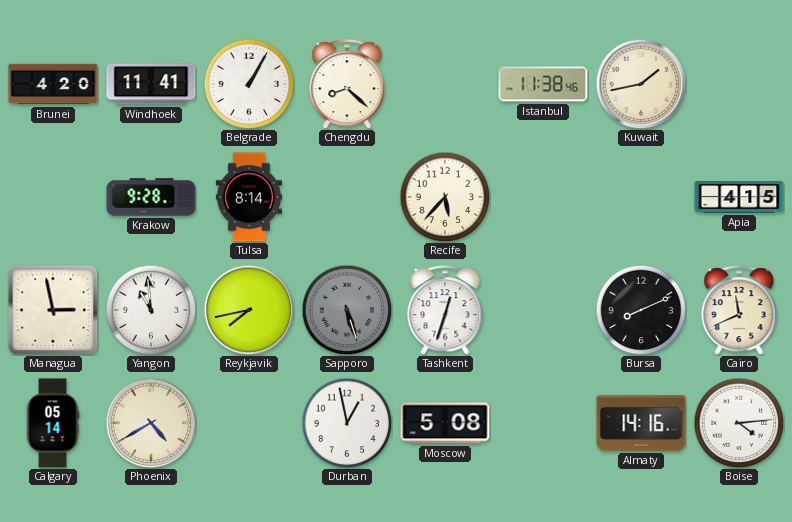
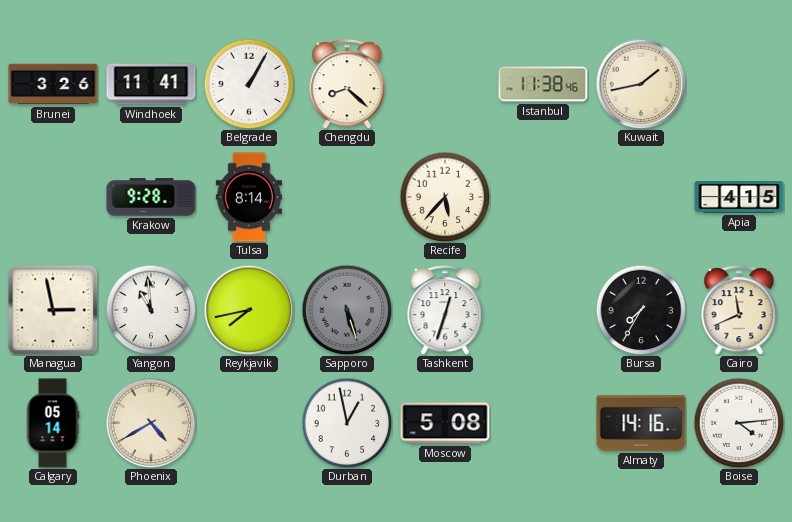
Brunei: 4:20 -> 3:26 (53, 84)
Bursa: 8:11 -> 7:35 (641, 310)
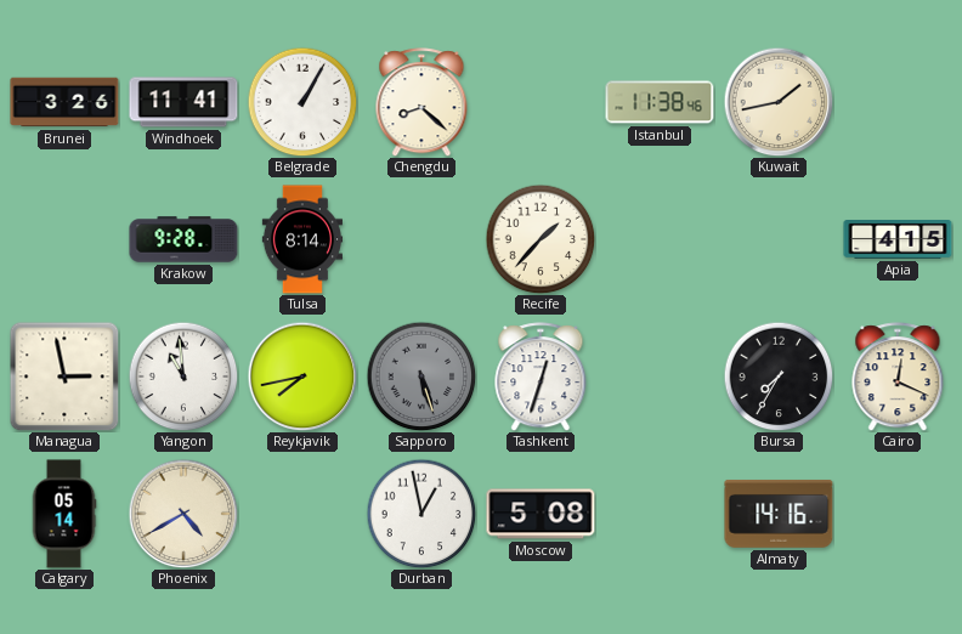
Recife: 5:37 -> 1:37 (541, 239)
Cairo: 11:41 -> 12:19 (898, 377)
Boise: 4:14 -> none (739, 423)
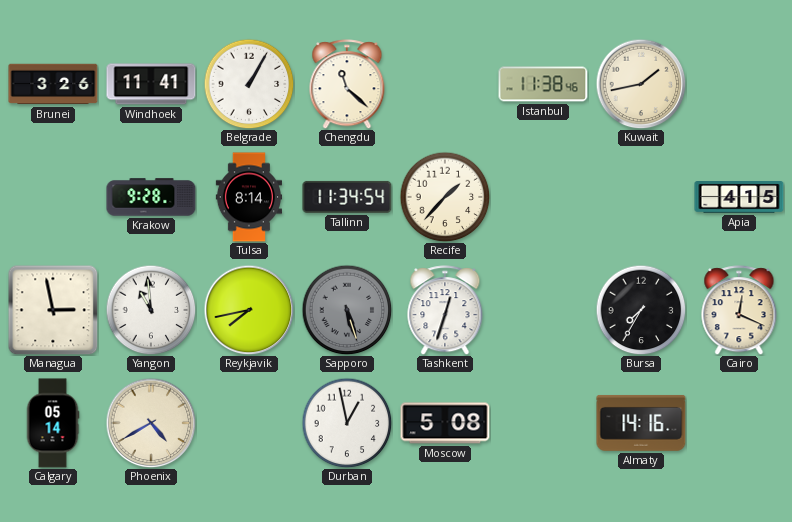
Chengdu: 8:22 -> 11:22 (347, 84)
Tallinn: none -> 11:34 (347, 197)
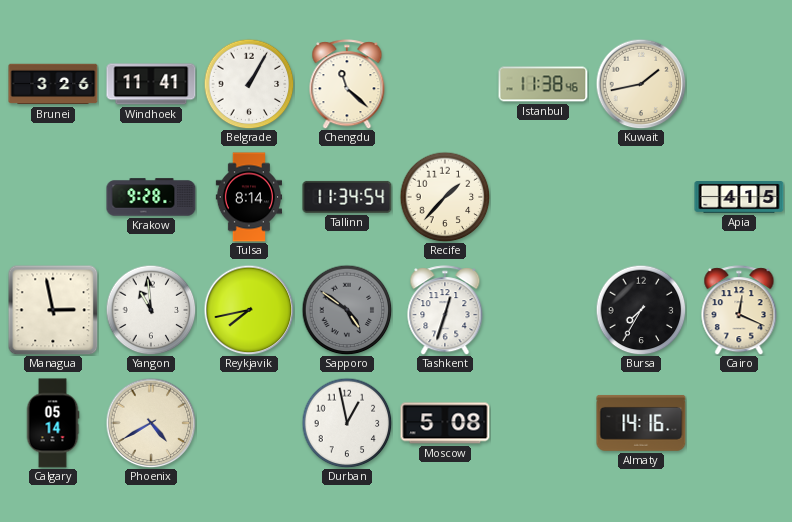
Sapporo: 5:27 -> 4:51 (347, 310)
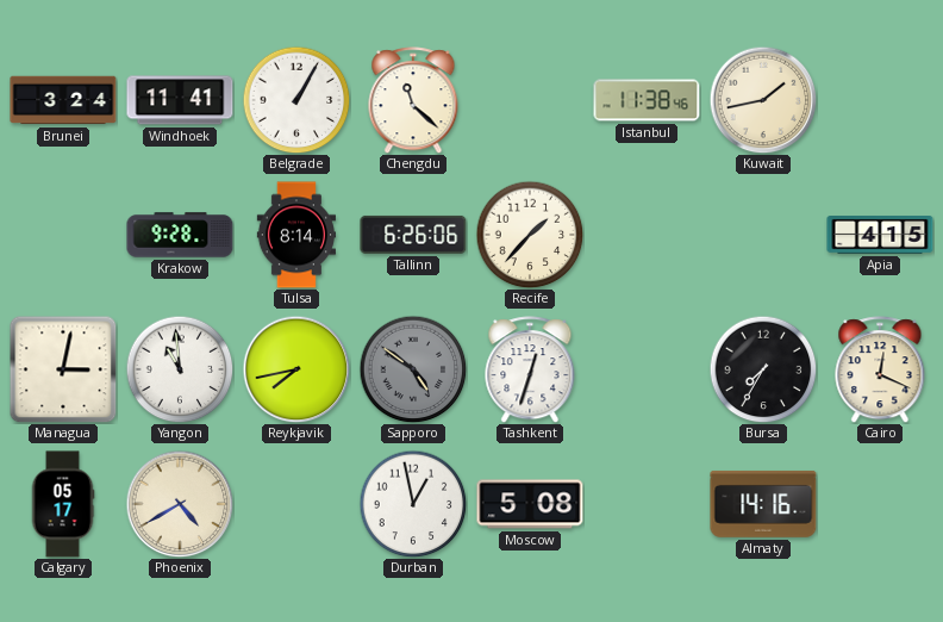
Brunei: 3:26 -> 3:24 (63, 100)
Tallinn: 11:34 -> 6:26 (413, 235)
Managua: 2:58 -> 3:02 (63, 369)
Calgary: 05:14 -> 05:17 (63, 504)
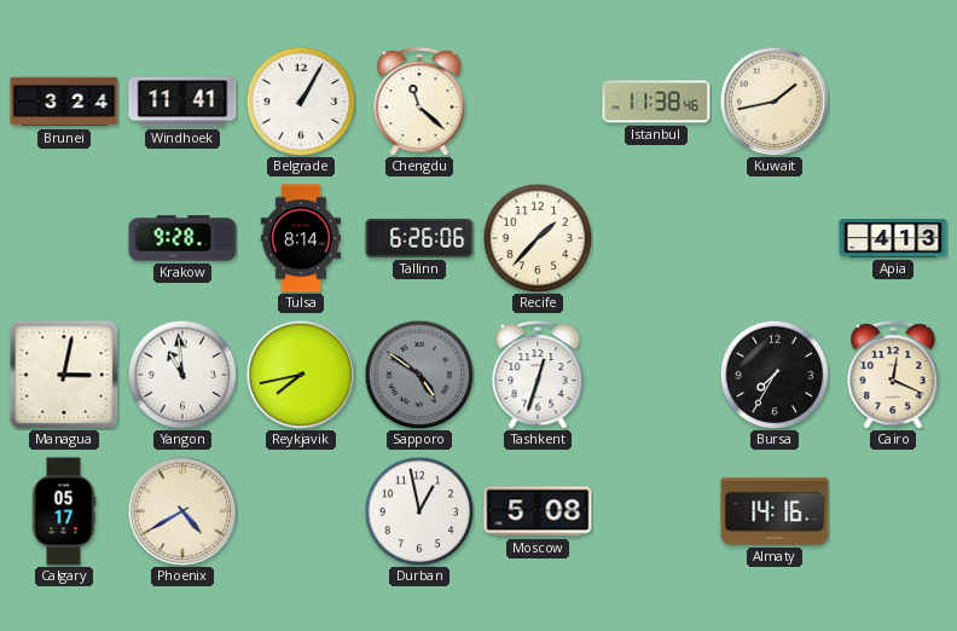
Apia: 4:15 -> 4:13 (893, 238)
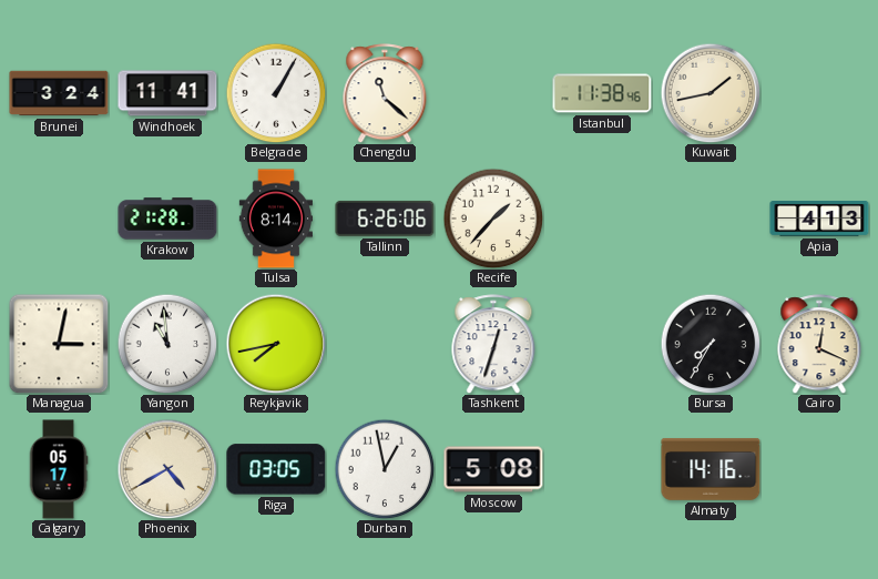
Krakow: 9:28 -> 21:28 (167, 219)
Sapporo: 4:51 -> none (419, 375)
Riga: none -> 03:05 (276, 469)
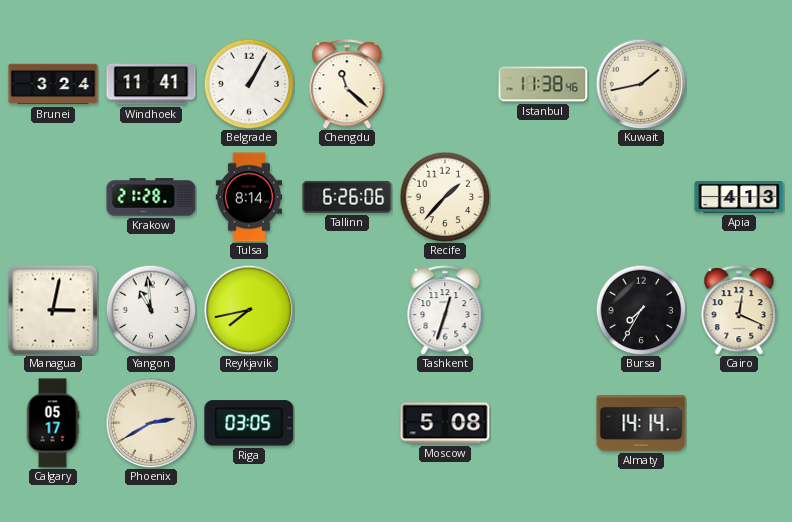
Phoenix: 4:40 -> 2:40 (151, 423)
Durban: 12:58 -> none (385, 469)
Almaty: 14:16 -> 14:14 (641, 423)
